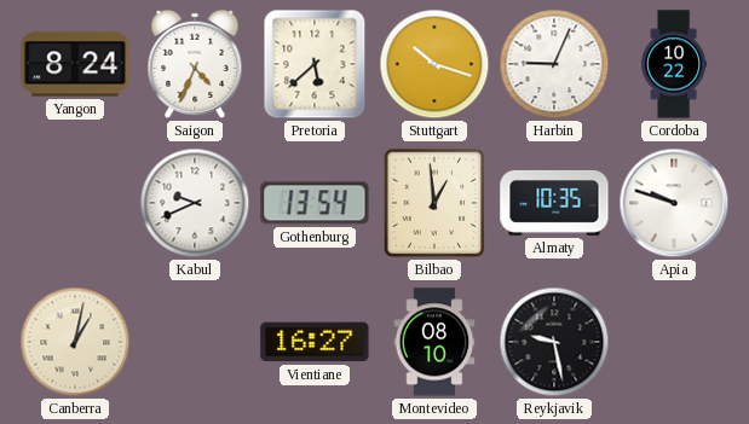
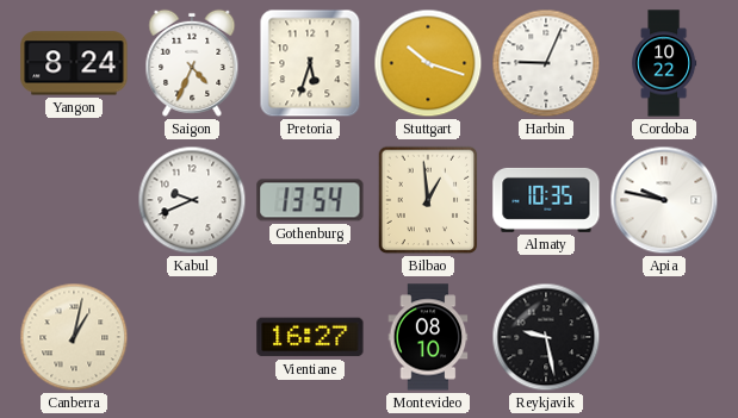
Pretoria: 5:38 -> 5:33 (310, 63)
Apia: 9:48 -> 9:47 (664, 200)
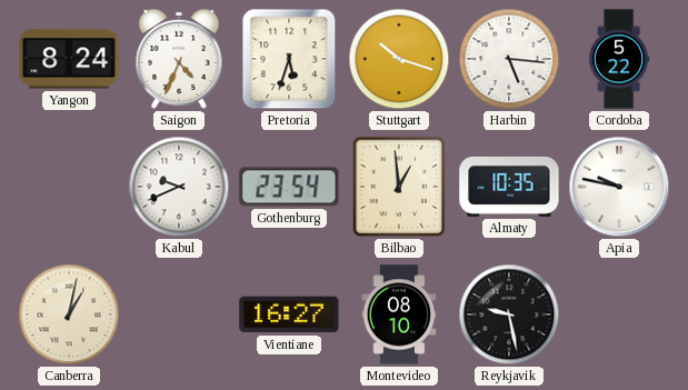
Harbin: 9:04 -> 5:16 (509, 59)
Cordoba: 10:22 -> 5:22 (619, 59)
Gothenburg: 13:54 -> 23:54 (289, 187)
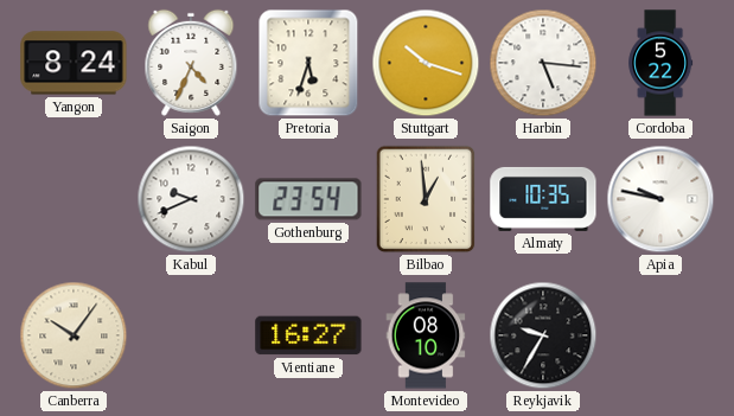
Canberra: 1:02 -> 10:06 (74, 335)
Reykjavik: 9:28 -> 9:35 (543, 335)
